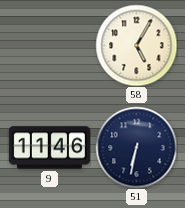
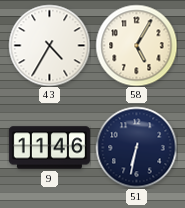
43: none -> 4:35 (49, 45)
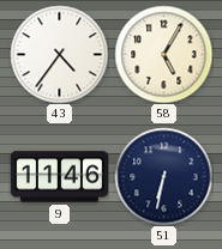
43: 4:35 -> 4:36 (59, 54)
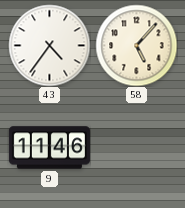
58: 5:05 -> 5:07 (136, 45)
51: 6:32 -> none (163, 176)
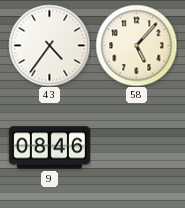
9: 11:46 -> 08:46 (49, 148)
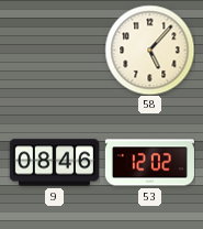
43: 4:36 -> none (49, 45)
53: none -> 12:02 (149, 163)
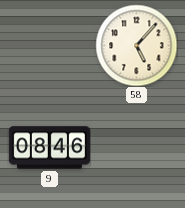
53: 12:02 -> none (149, 163)
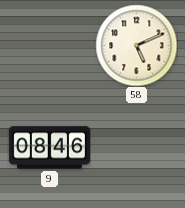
58: 5:07 -> 5:11 (136, 45)
